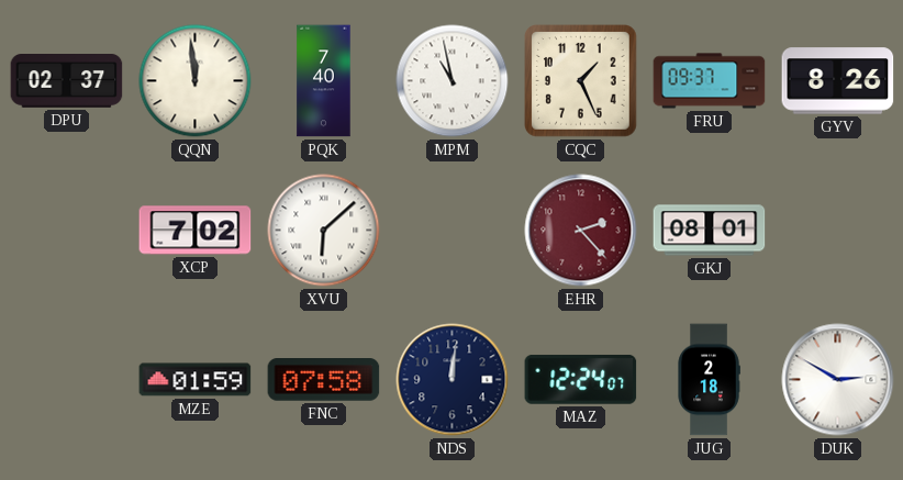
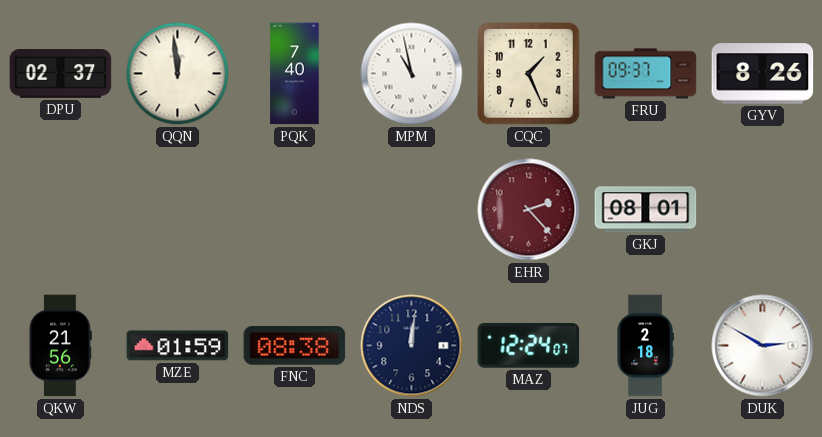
XCP: 7:02 -> none (196, 231)
XVU: 6:08 -> none (324, 231)
QKW: none -> 21:56 (60, 346)
FNC: 07:58 -> 08:38 (295, 346)
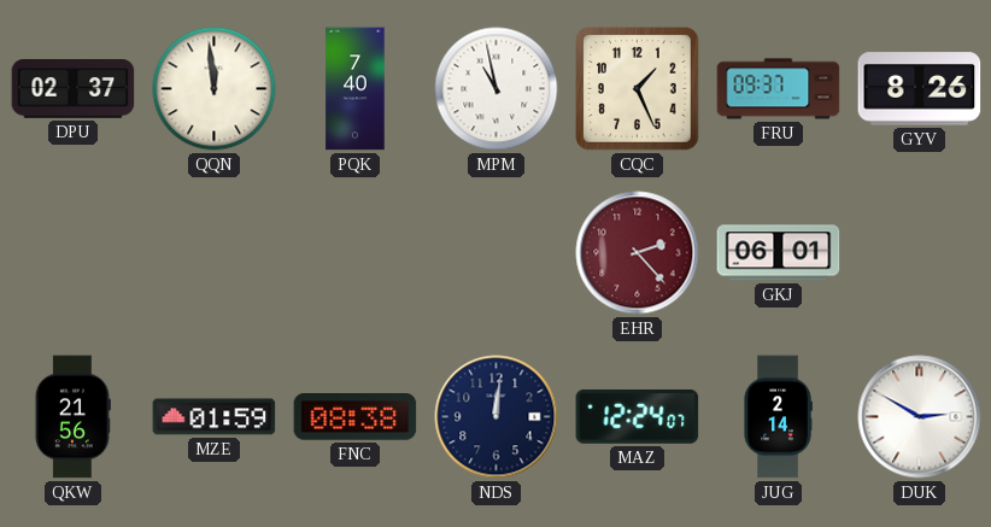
GKJ: 08:01 -> 06:01 (779, 253)
JUG: 2:18 -> 2:14 (778, 417)
